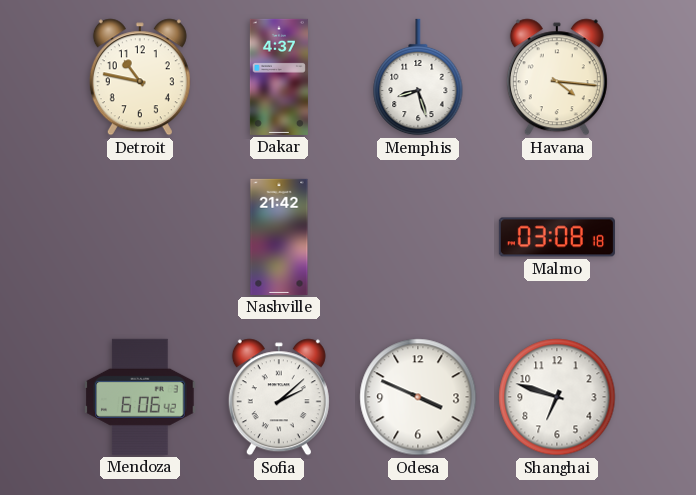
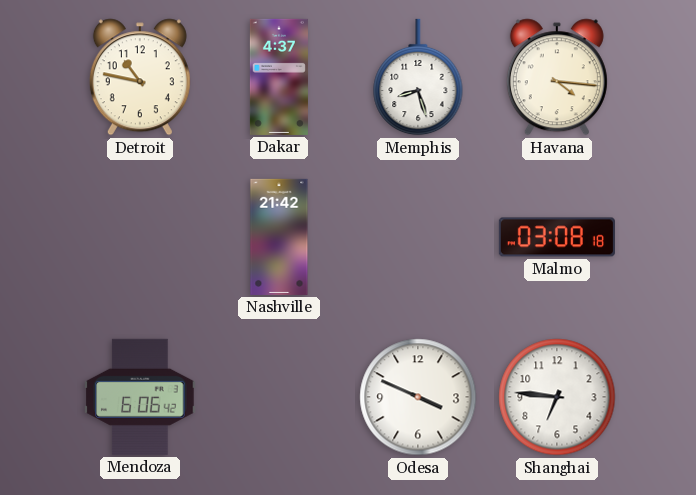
Sofia: 2:08 -> none (279, 397)
Shanghai: 6:48 -> 6:46 (557, 397)
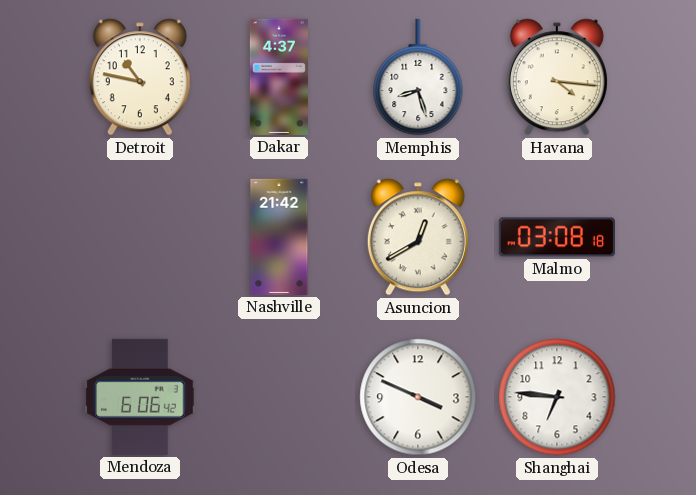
Asuncion: none -> 12:40 (418, 237)
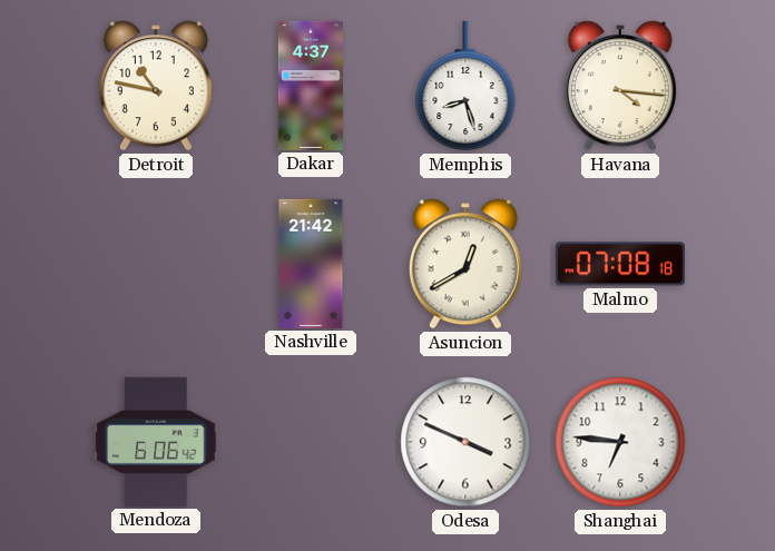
Malmo: 03:08 -> 07:08 (620, 264)
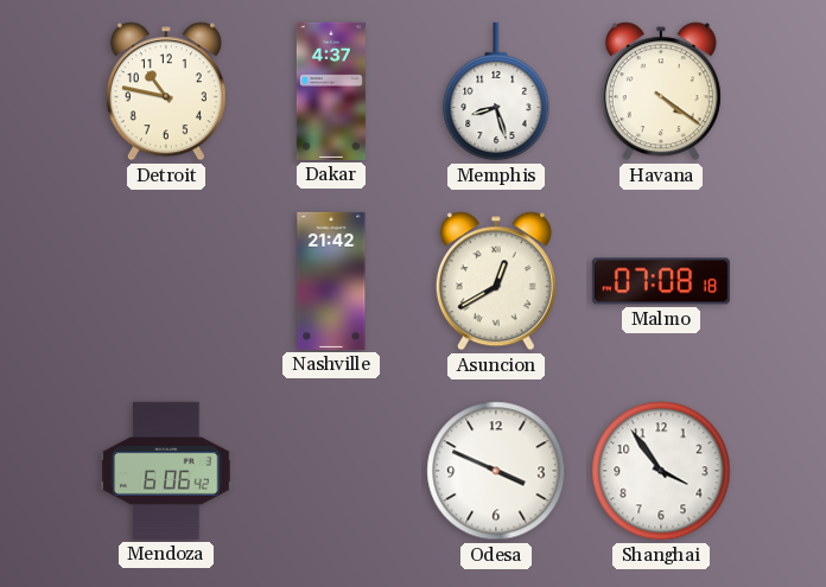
Havana: 4:16 -> 4:21 (661, 91)
Shanghai: 6:46 -> 3:54 (661, 471)
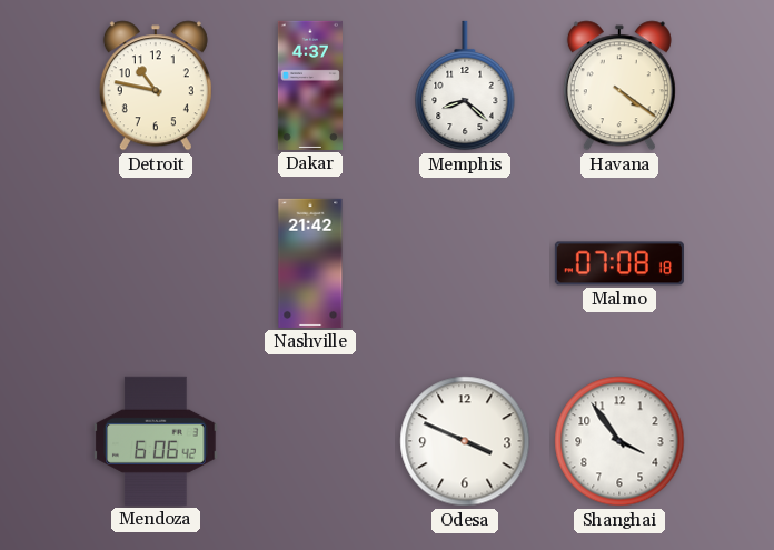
Memphis: 8:27 -> 8:22 (465, 86)
Asuncion: 12:40 -> none (496, 281)
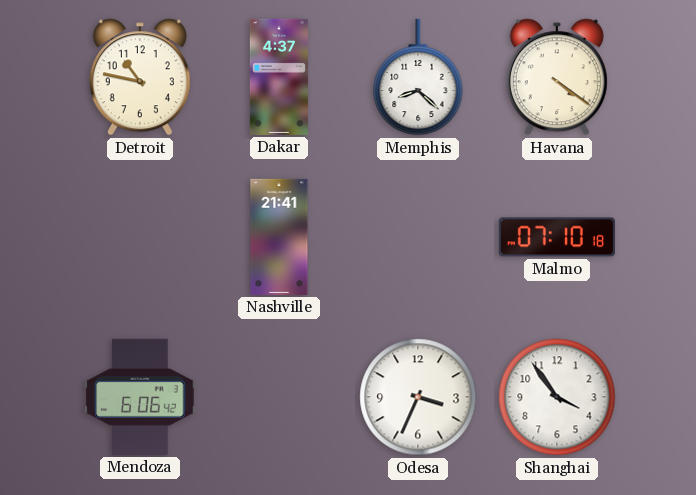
Nashville: 21:42 -> 21:41 (279, 237)
Malmo: 07:08 -> 07:10 (557, 237)
Odesa: 3:49 -> 3:34 (418, 397)
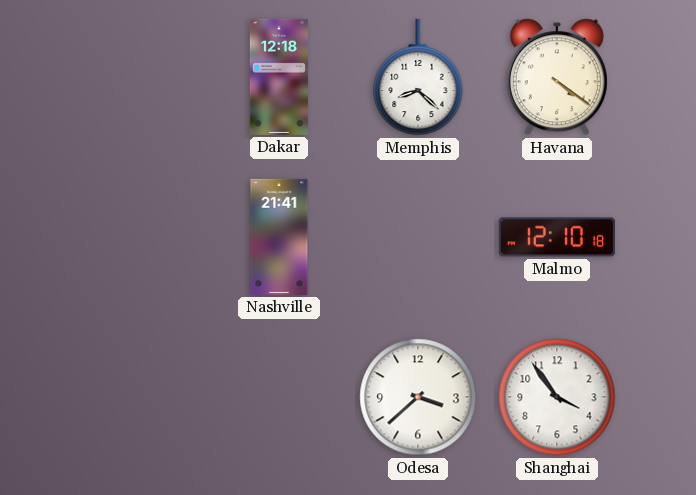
Detroit: 10:47 -> none (140, 77)
Dakar: 4:37 -> 12:18 (279, 77)
Malmo: 07:10 -> 12:10 (557, 237)
Mendoza: 6:06 -> none (140, 397)
Odesa: 3:34 -> 3:38 (418, 397)
